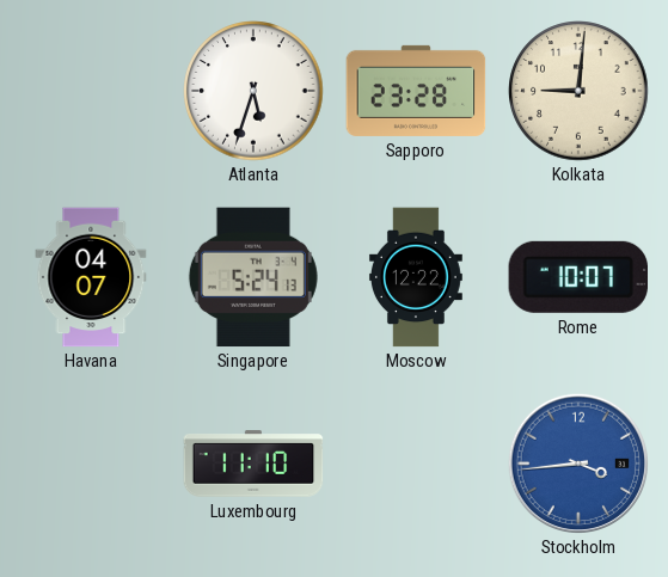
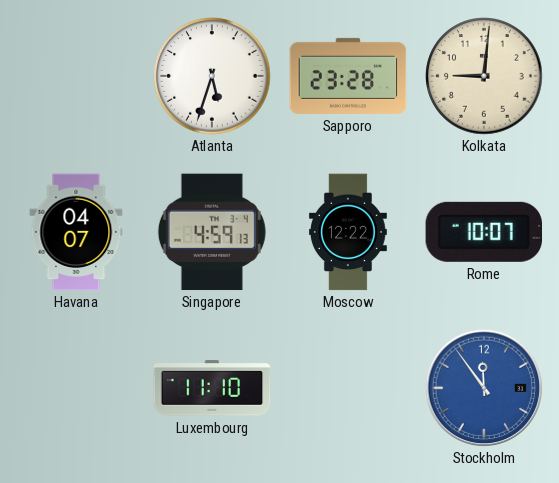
Singapore: 5:24 -> 4:59 (212, 232)
Stockholm: 3:44 -> 11:54 (483, 387)
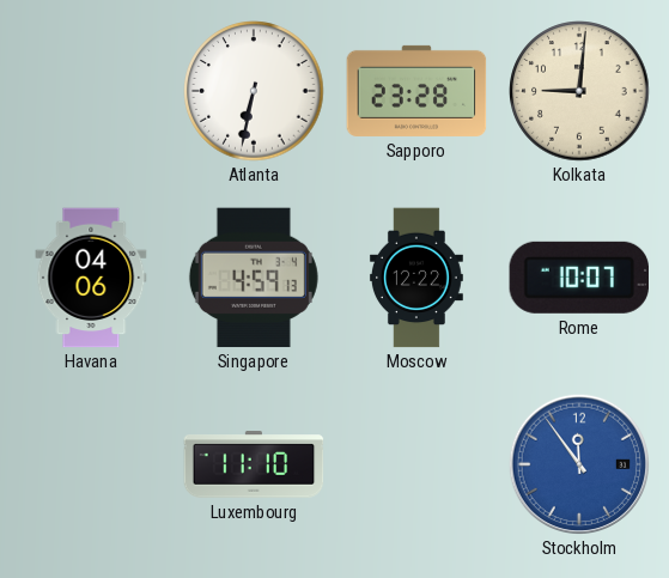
Atlanta: 5:33 -> 6:32 (254, 91)
Havana: 04:07 -> 04:06 (91, 278)
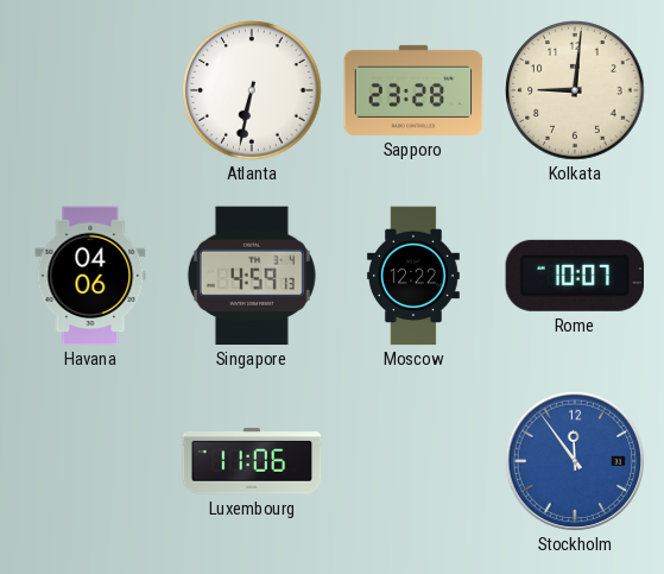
Luxembourg: 11:10 -> 11:06 (252, 461)
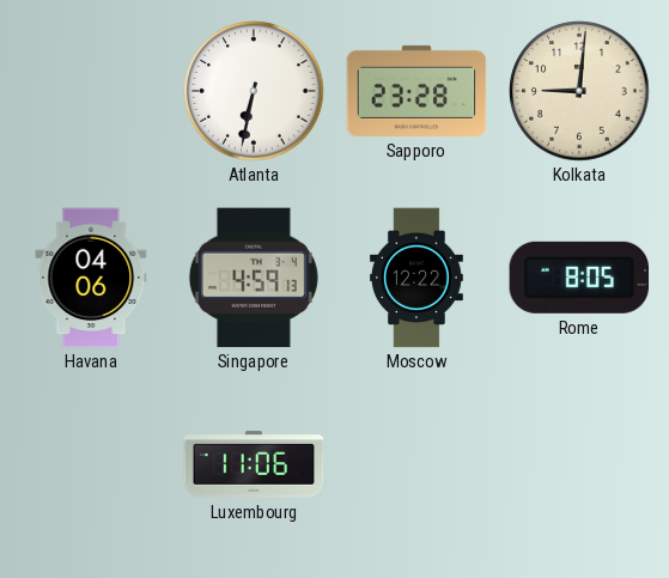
Rome: 10:07 -> 8:05 (578, 278)
Stockholm: 11:54 -> none (574, 460)
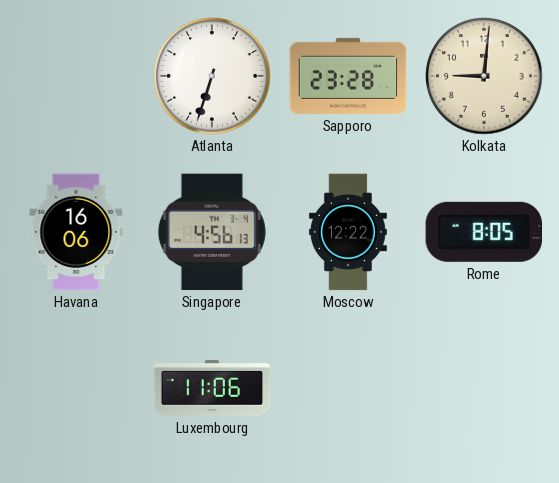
Atlanta: 6:32 -> 6:33 (212, 76)
Havana: 04:06 -> 16:06 (76, 232)
Singapore: 4:59 -> 4:56 (212, 232)
